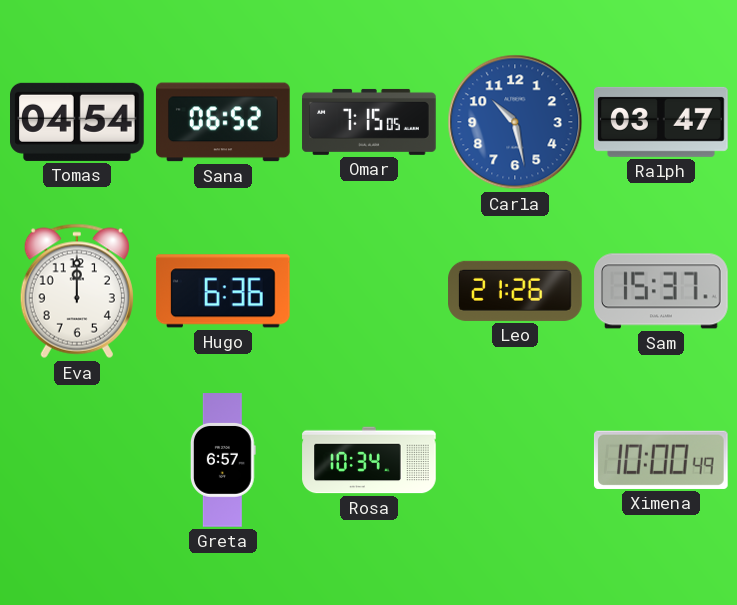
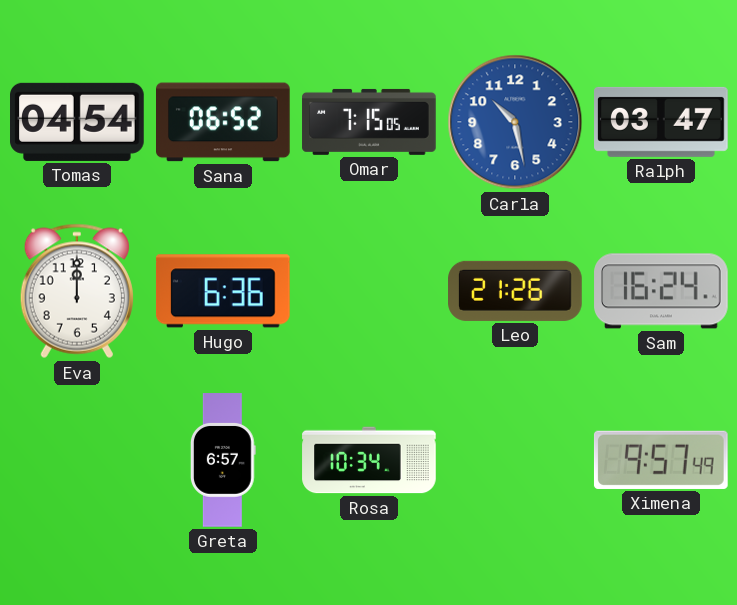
Sam: 15:37 -> 16:24 (661, 291)
Ximena: 10:00 -> 9:57 (661, 460)
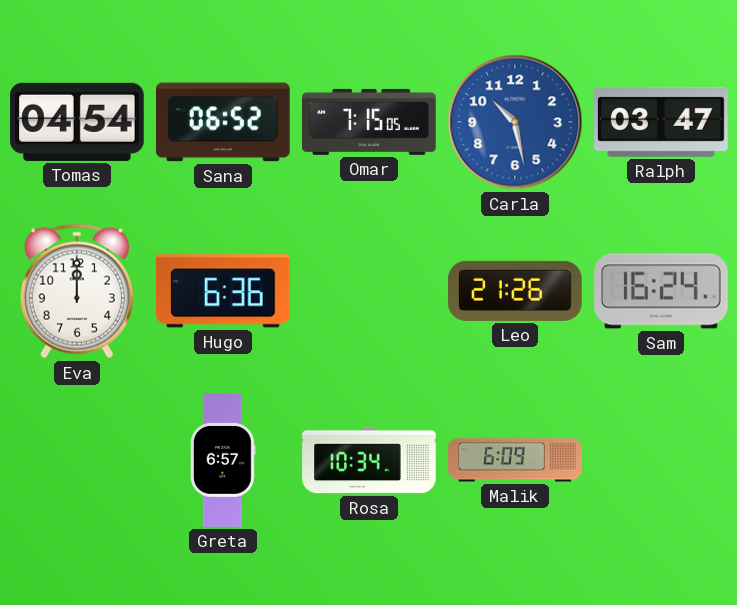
Malik: none -> 6:09 (515, 460)
Ximena: 9:57 -> none (661, 460)
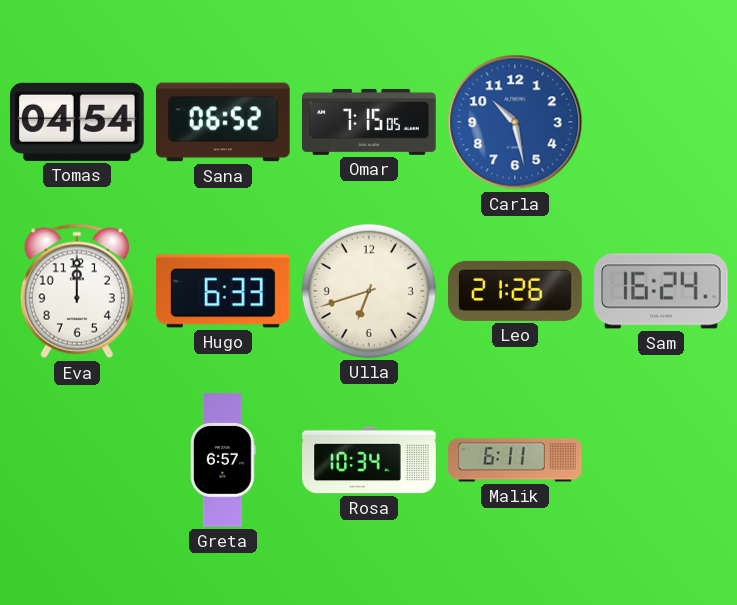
Ralph: 03:47 -> none (662, 122)
Hugo: 6:36 -> 6:33 (223, 291)
Ulla: none -> 6:42 (369, 291)
Malik: 6:09 -> 6:11 (515, 460)
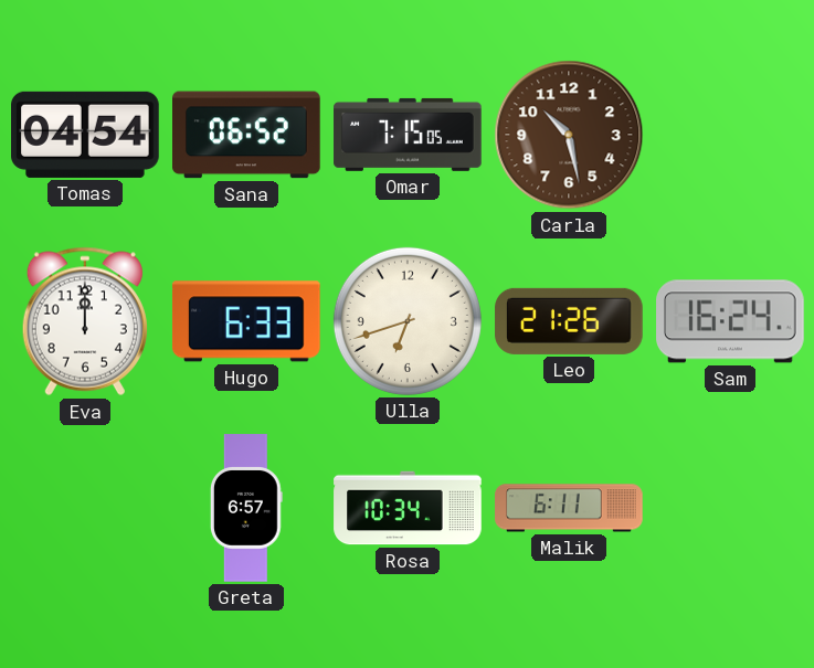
Carla dial: blue -> brown (569, 135)
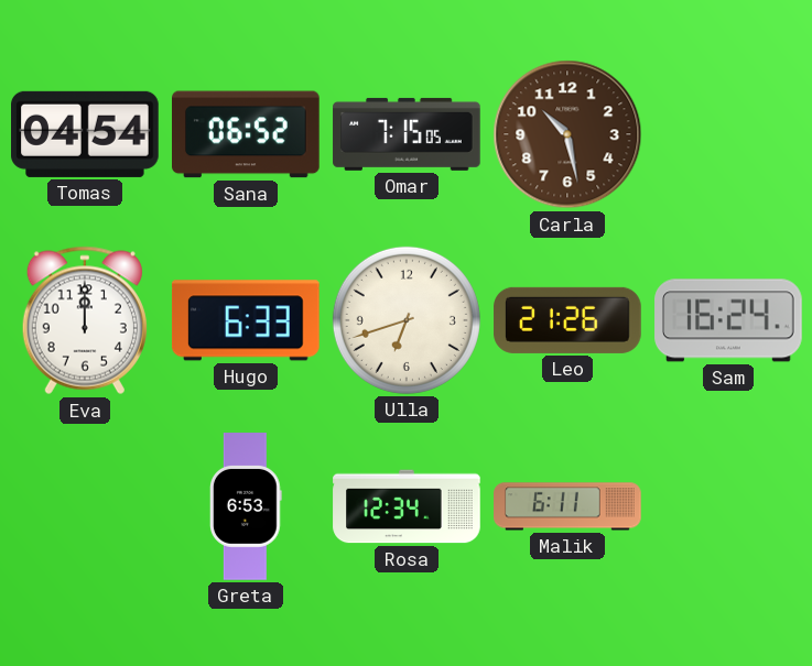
Greta: 6:57 -> 6:53 (246, 506)
Rosa: 10:34 -> 12:34 (407, 506)
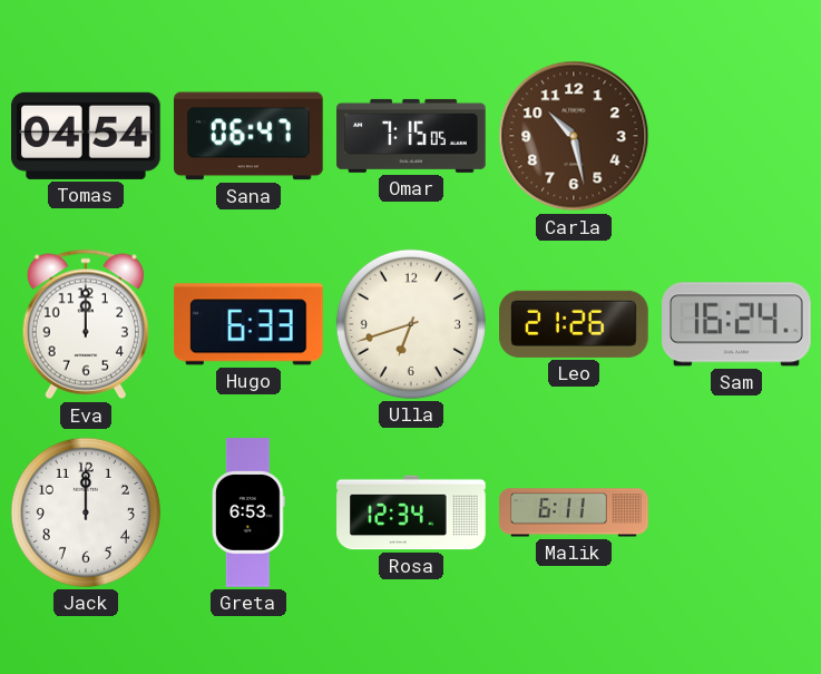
Sana: 06:52 -> 06:47 (250, 136)
Jack: none -> 12:00 (86, 512)
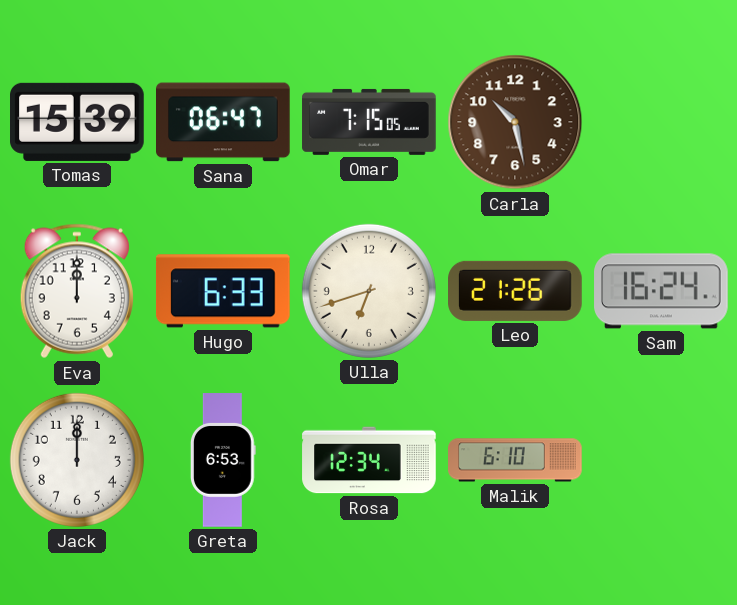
Tomas: 04:54 -> 15:39 (78, 122)
Malik: 6:11 -> 6:10 (515, 460)
